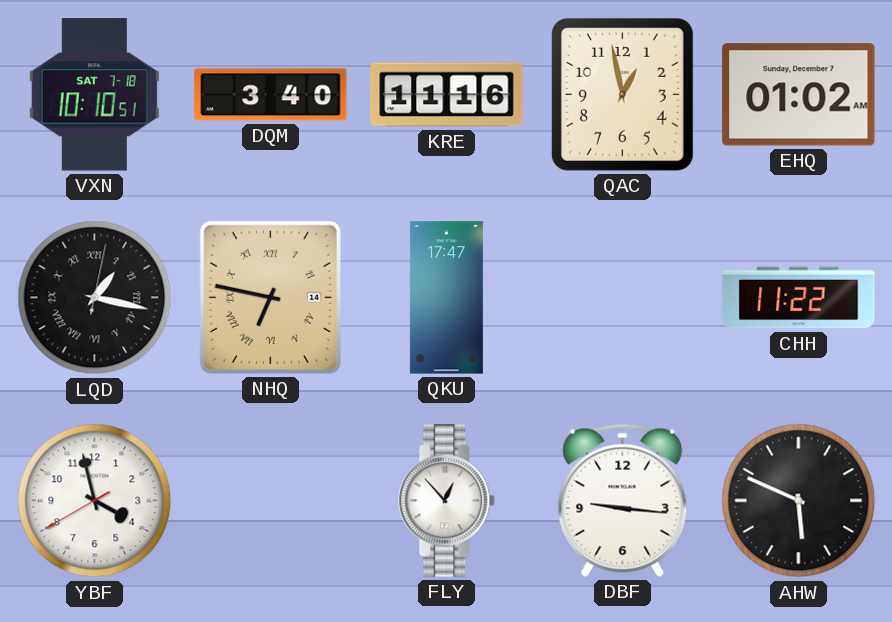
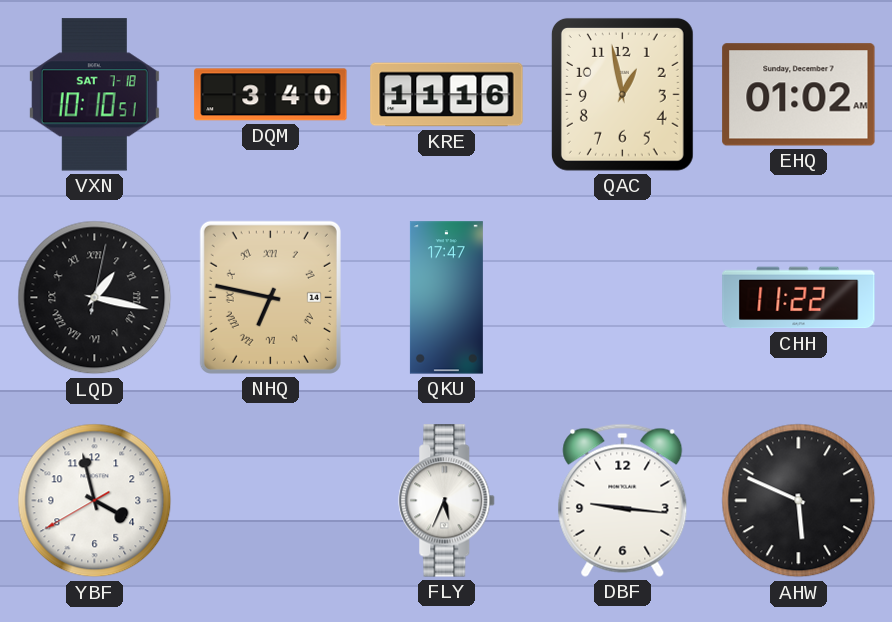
FLY: 12:53 -> 5:34 (447, 501)
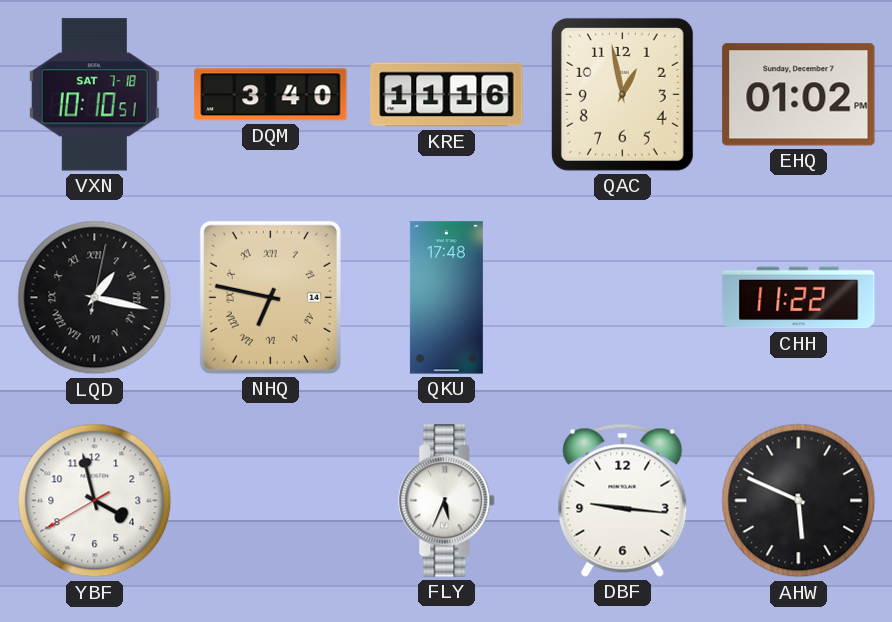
EHQ: 01:02 AM -> 01:02 PM (799, 95)
QKU: 17:47 -> 17:48 (446, 298)
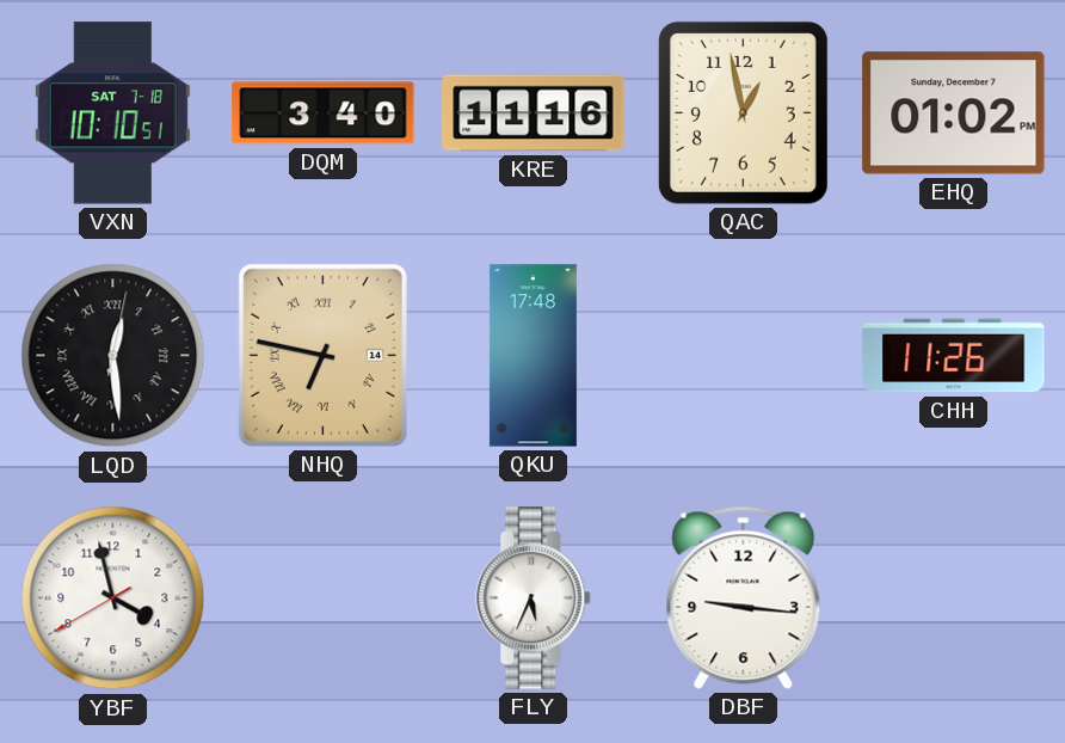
LQD: 1:17 -> 12:29 (113, 356)
CHH: 11:22 -> 11:26 (954, 356)
AHW: 5:49 -> none (799, 501)
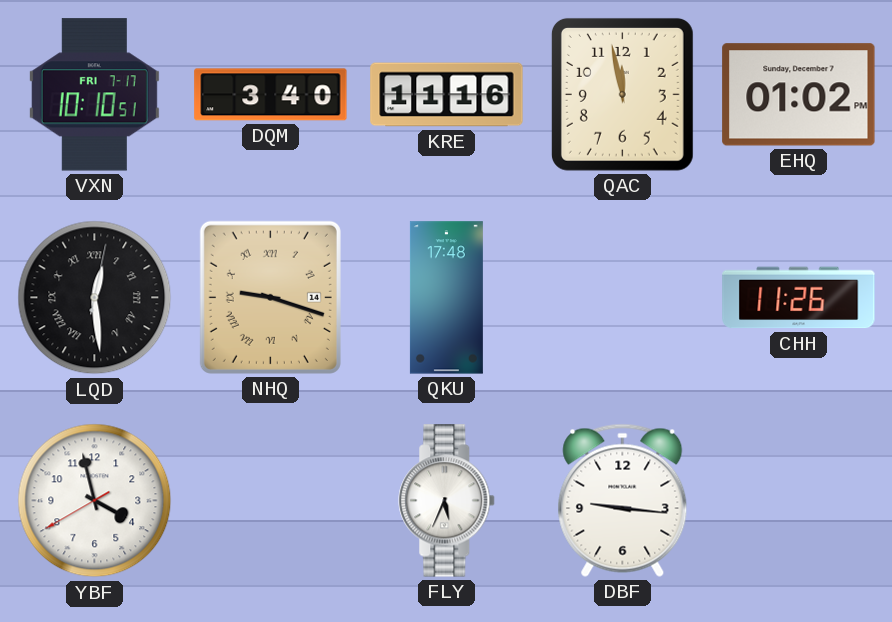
VXN date: SAT 7-18 -> FRI 7-17 (94, 95)
QAC: 12:58 -> 11:58 (622, 94)
NHQ: 6:47 -> 9:18 (270, 297)
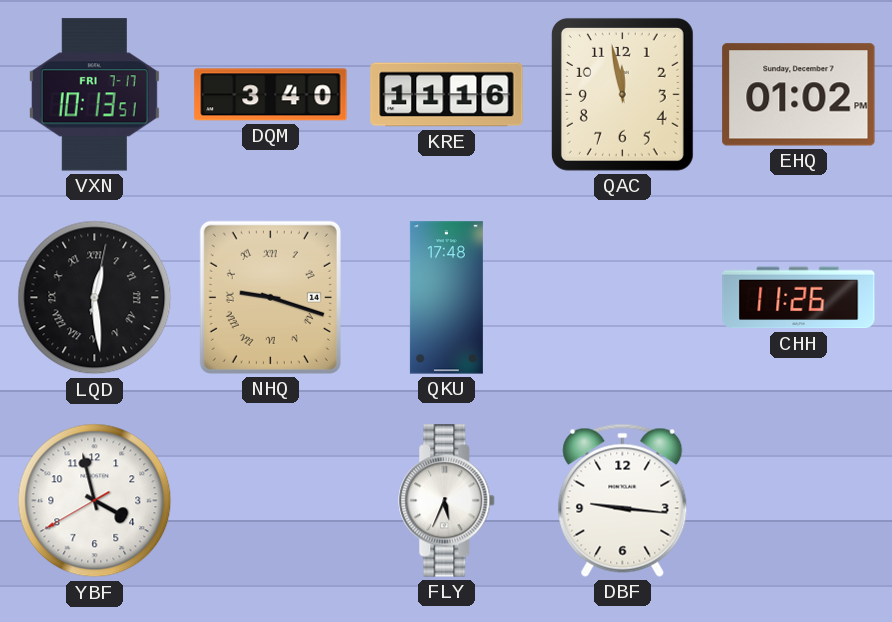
VXN: 10:10 -> 10:13 (94, 95)
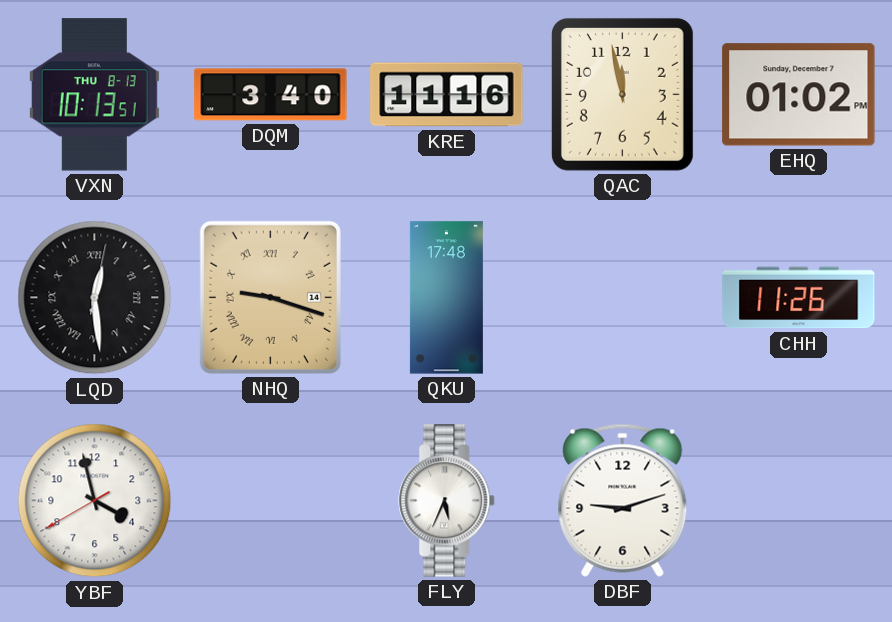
VXN date: FRI 7-17 -> THU 8-13 (94, 95)
DBF: 9:16 -> 9:12 (623, 500)
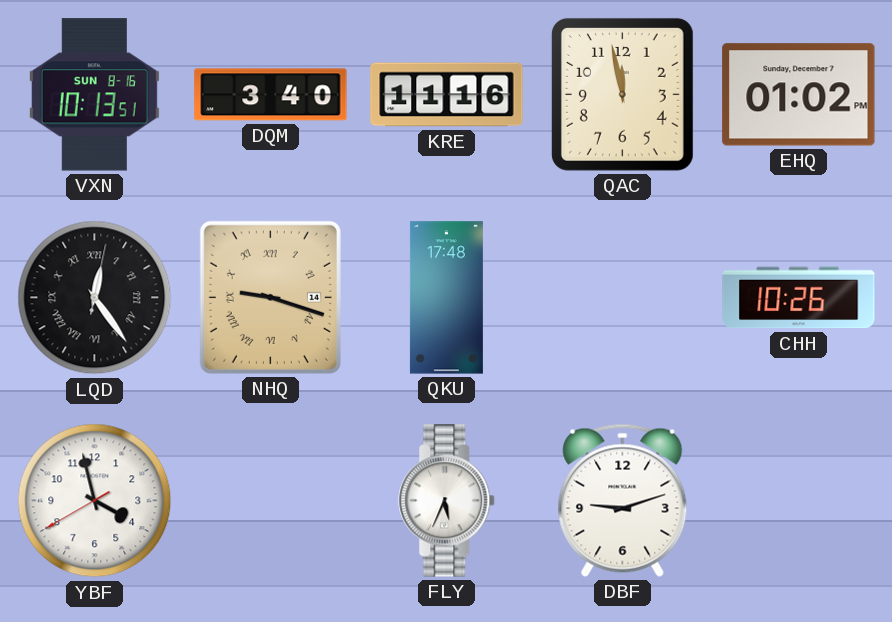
VXN date: THU 8-13 -> SUN 8-16 (94, 95)
LQD: 12:29 -> 12:24 (95, 298)
CHH: 11:26 -> 10:26 (799, 298)
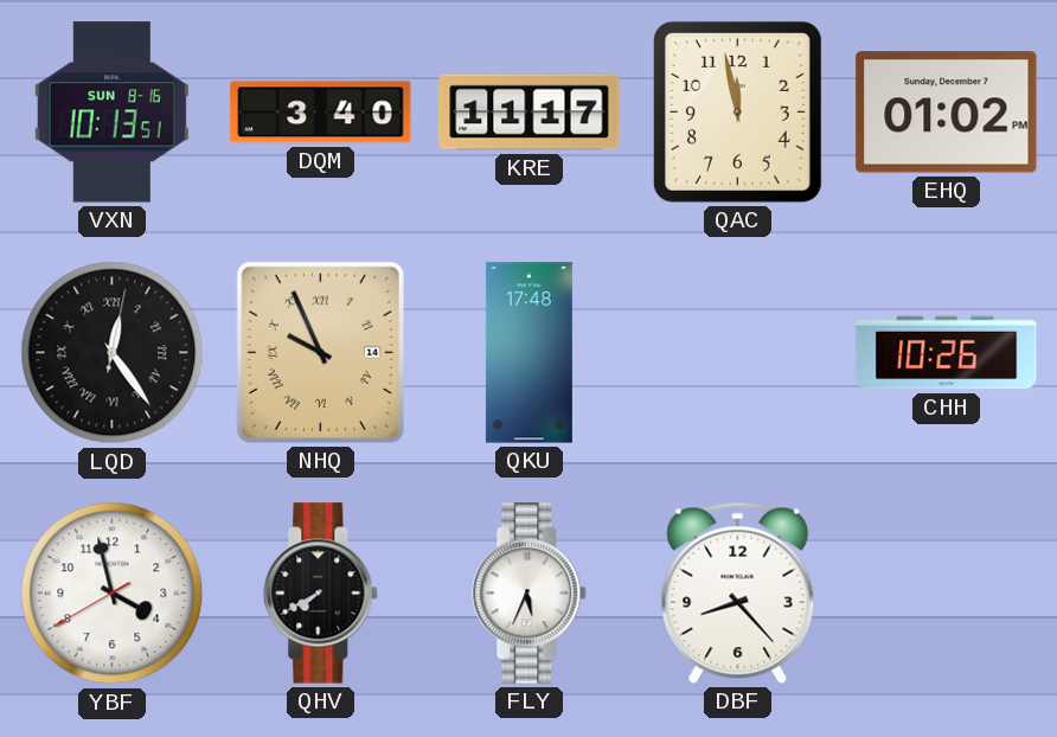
KRE: 11:16 -> 11:17 (530, 113)
NHQ: 9:18 -> 9:56 (320, 352)
QHV: none -> 7:40 (321, 594)
DBF: 9:12 -> 8:23 (738, 592)
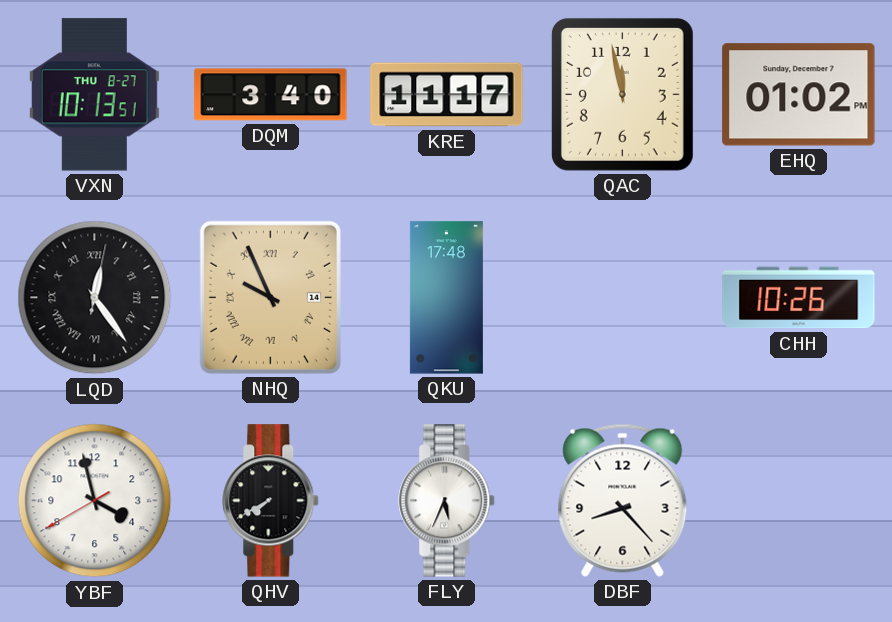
VXN date: SUN 8-16 -> THU 8-27 (94, 95)
